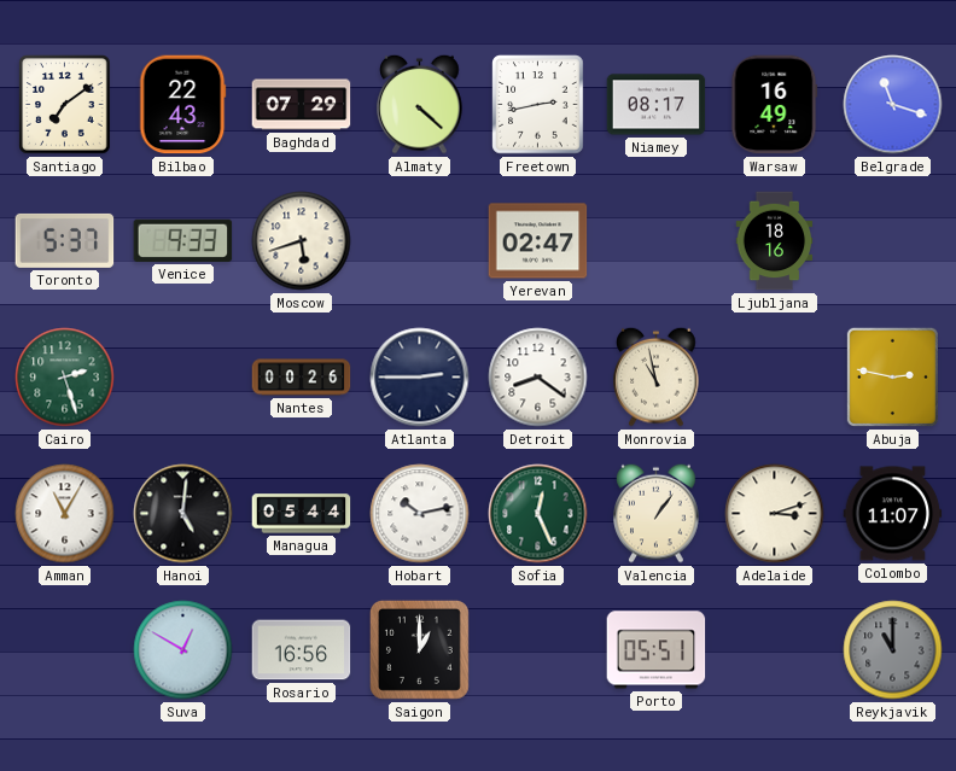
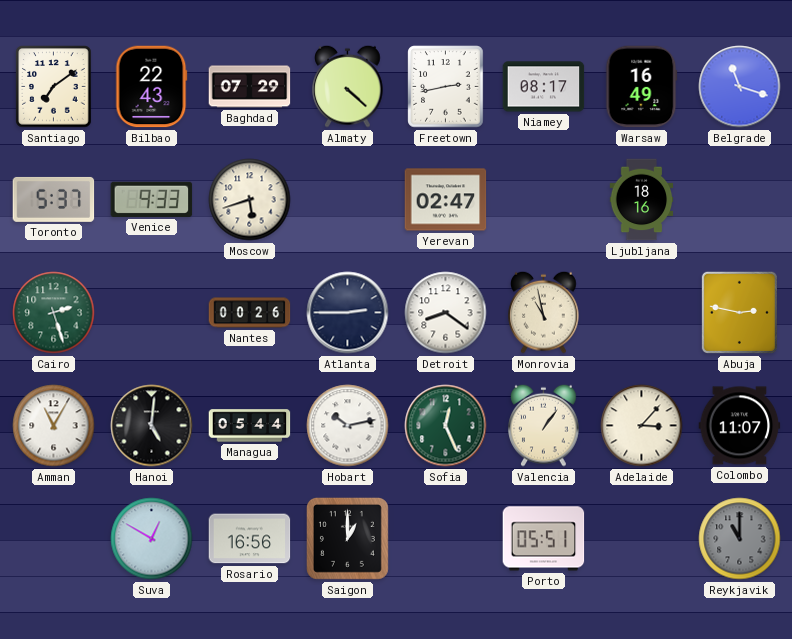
Adelaide: 3:12 -> 3:07 (642, 426)
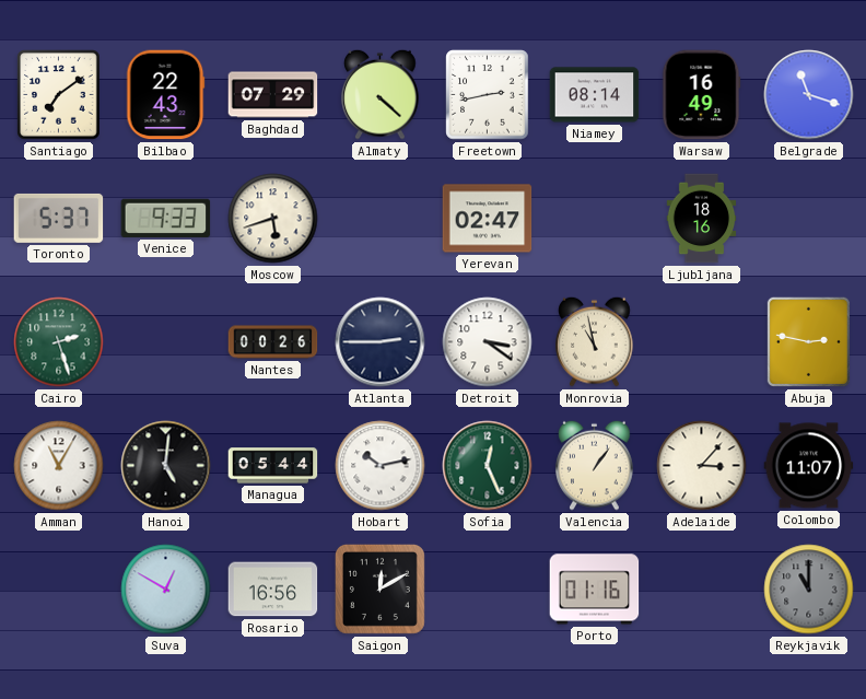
Niamey: 08:17 -> 08:14 (595, 95)
Detroit: 8:21 -> 3:21 (488, 342)
Saigon: 1:00 -> 12:10 (379, 589)
Porto: 05:51 -> 01:16 (595, 590)
